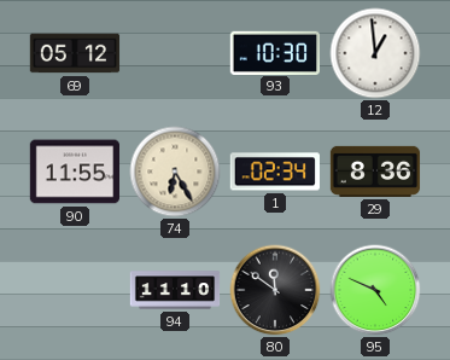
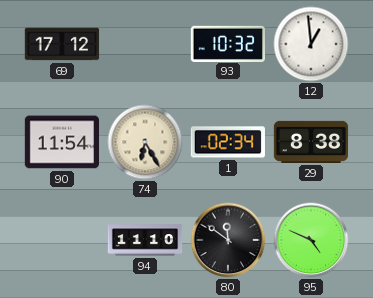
69: 05:12 -> 17:12 (62, 44)
93: 10:30 -> 10:32 (227, 43)
90: 11:55 -> 11:54 (61, 142)
29: 8:36 -> 8:38 (311, 142)
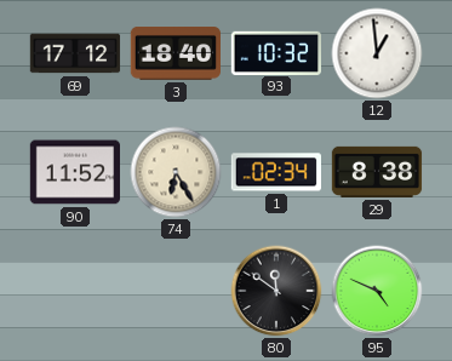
3: none -> 18:40 (174, 55)
90: 11:54 -> 11:52 (74, 172)
94: 11:10 -> none (145, 240)
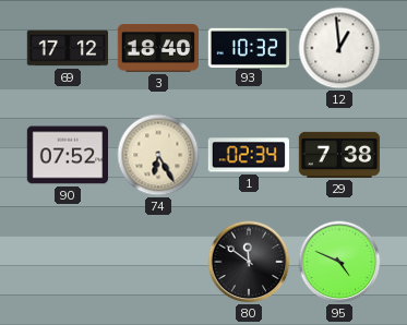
90: 11:52 -> 07:52 (67, 155)
29: 8:38 -> 7:38 (339, 155)
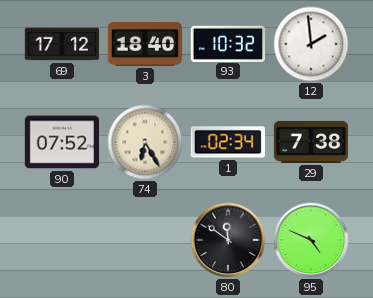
12: 12:59 -> 1:59 (311, 44)
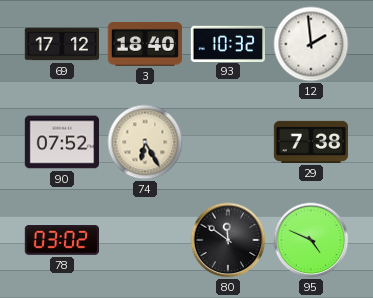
1: 02:34 -> none (227, 142)
78: none -> 03:02 (61, 240)
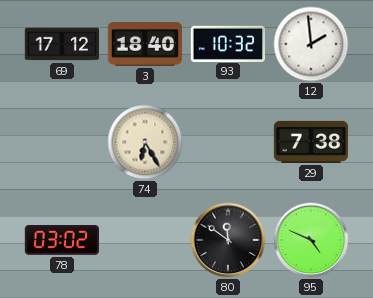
90: 07:52 -> none (61, 142)
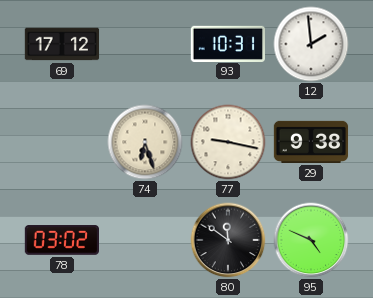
3: 18:40 -> none (144, 45)
93: 10:32 -> 10:31 (227, 43)
74: 6:25 -> 6:27 (145, 142)
77: none -> 9:17 (228, 142)
29: 7:38 -> 9:38 (311, 142)
